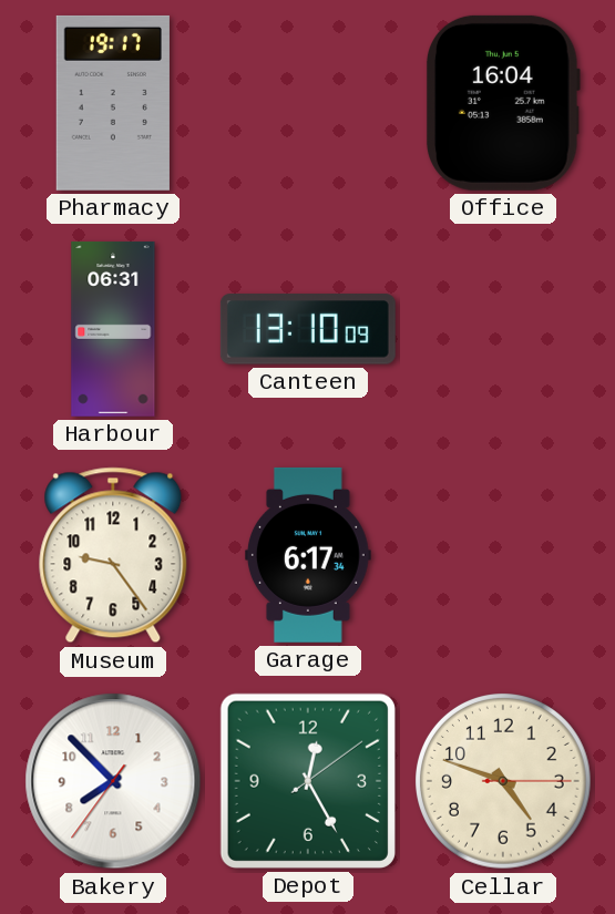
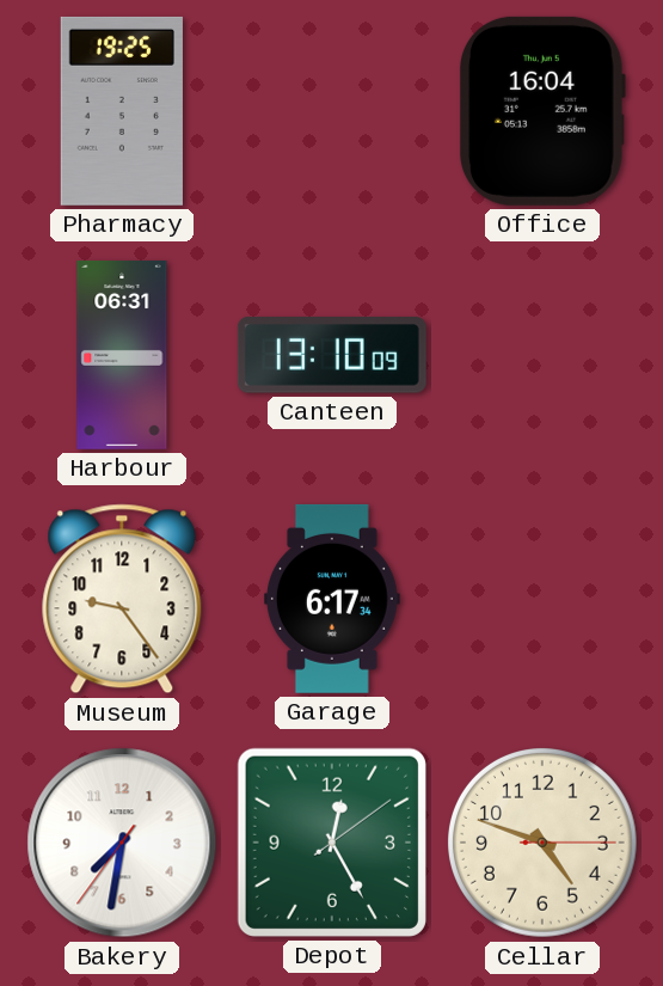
Pharmacy: 19:17 -> 19:25 (122, 111)
Bakery: 7:52 -> 7:31 (122, 843)
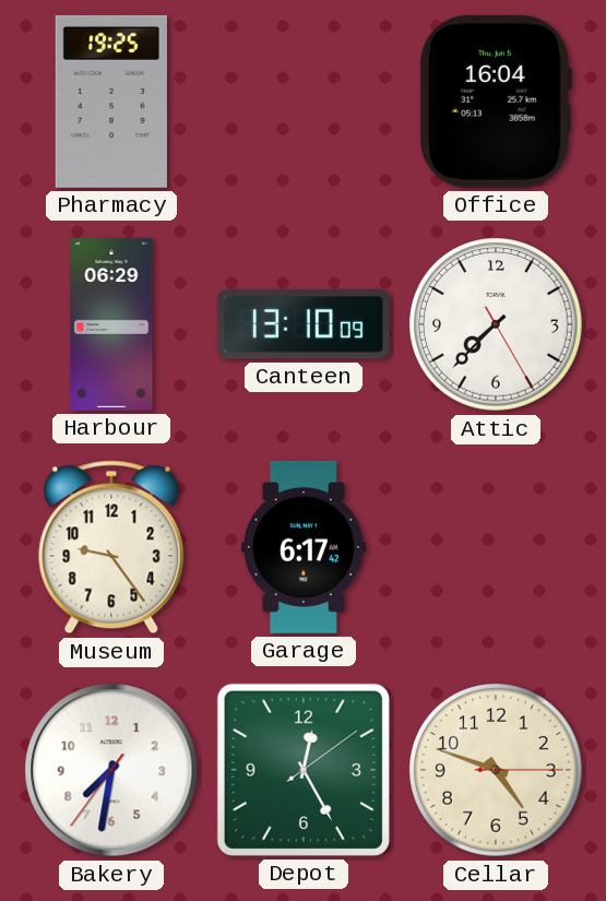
Harbour: 06:31 -> 06:29 (111, 324)
Attic: none -> 7:37 (497, 325)
Garage: 6:17:34 -> 6:17:42 (304, 547)
